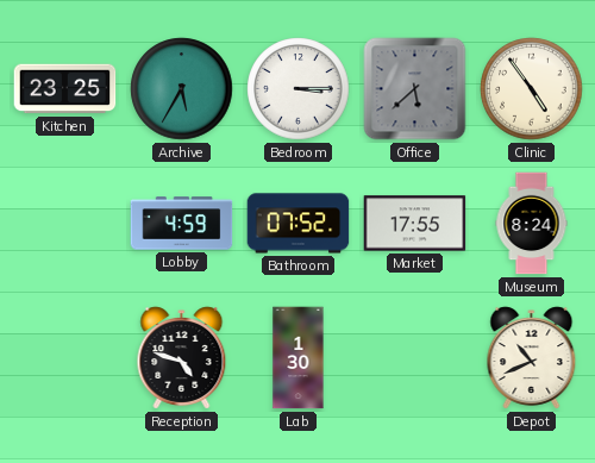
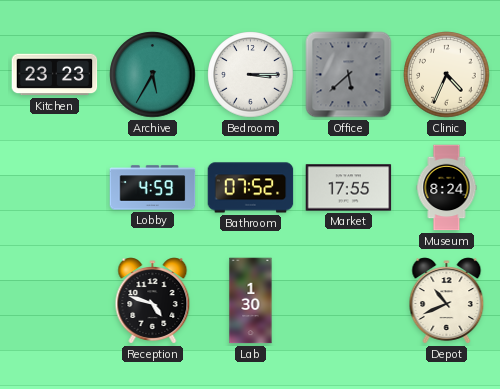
Kitchen: 23:25 -> 23:23 (55, 75)
Clinic: 4:54 -> 4:34 (447, 75)
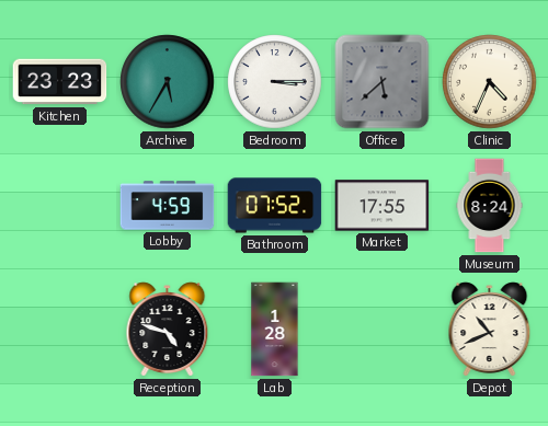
Lab: 1:30 -> 1:28 (275, 330)
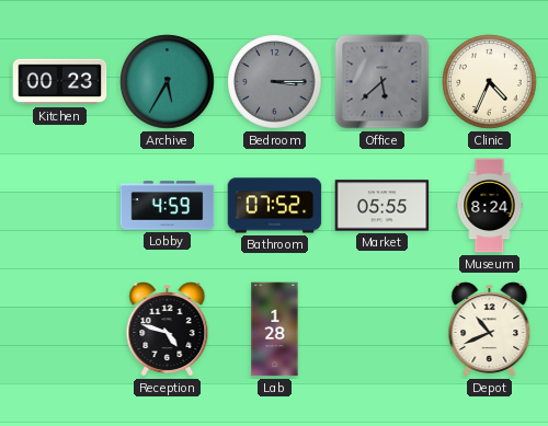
Kitchen: 23:23 -> 00:23 (60, 82)
Bedroom dial: white -> grey (275, 82)
Market: 17:55 -> 05:55 (383, 206)
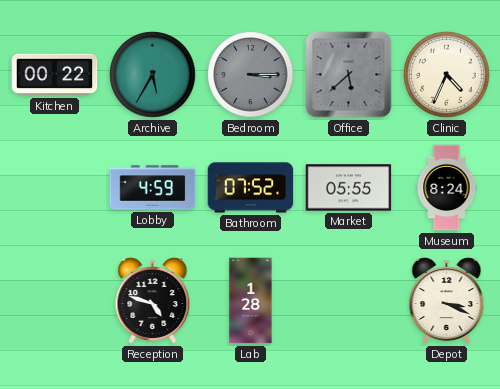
Kitchen: 00:23 -> 00:22 (55, 75)
Depot: 10:41 -> 3:19 (447, 301)
